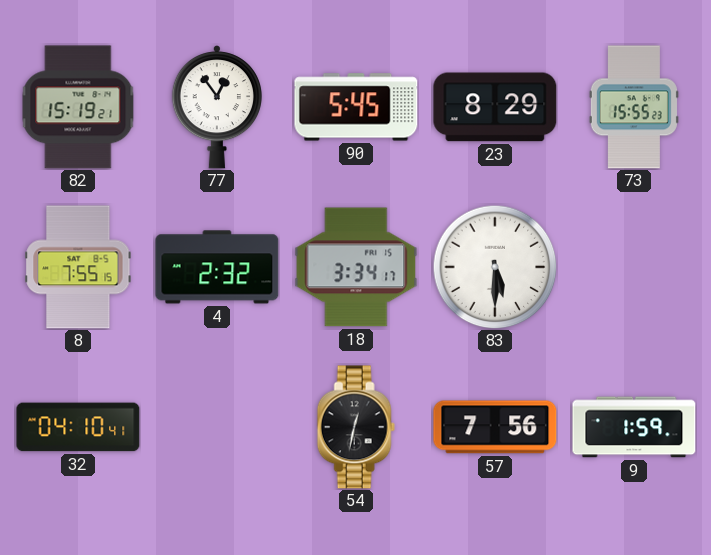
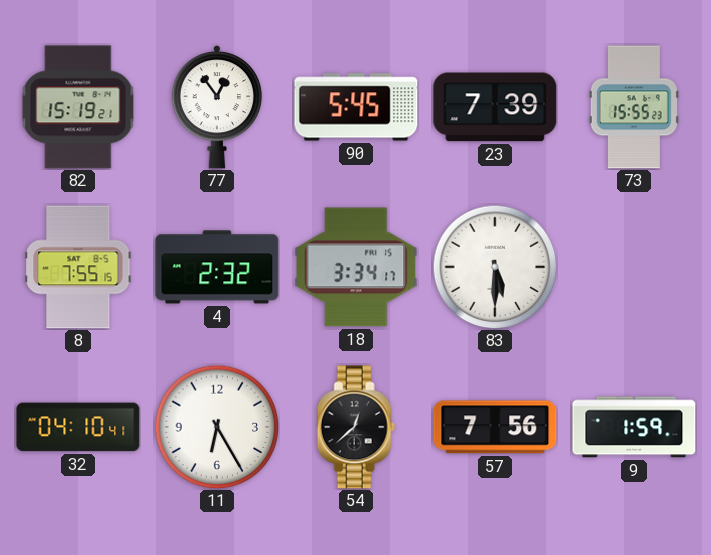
23: 8:29 -> 7:39 (495, 107)
11: none -> 6:25 (217, 427)
54: 12:32 -> 12:38 (356, 427)
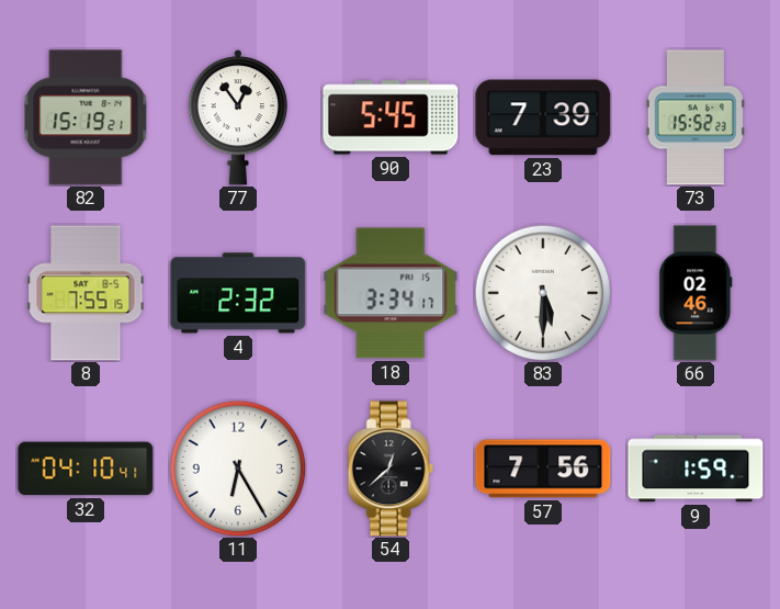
73: 15:55 -> 15:52 (696, 117)
66: none -> 02:46 (696, 293)
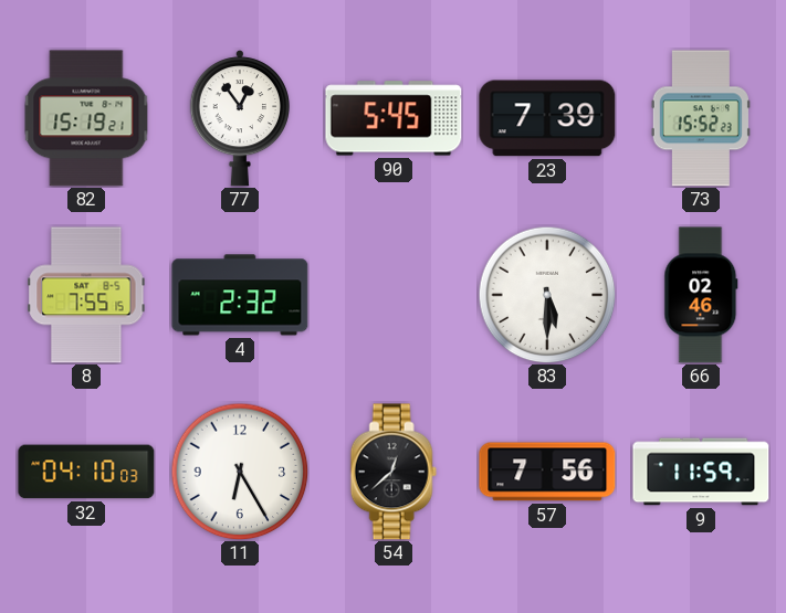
18: 3:34 -> none (391, 293)
32: 04:10:41 -> 04:10:03 (86, 472)
9: 1:59 -> 11:59 (701, 472)
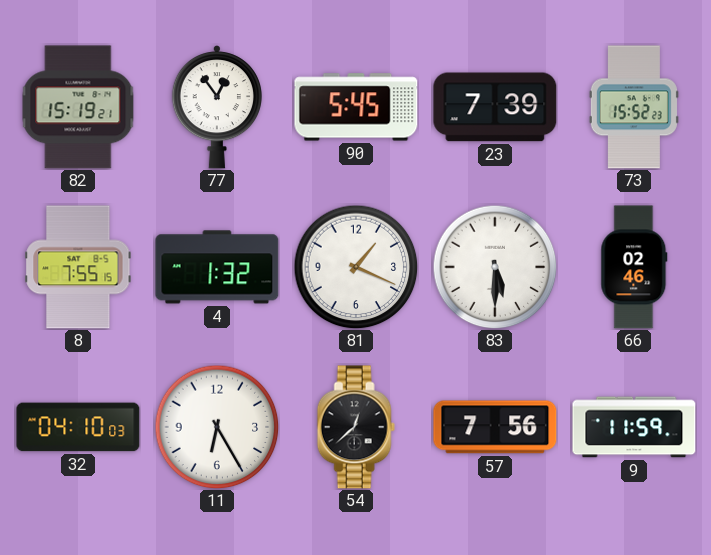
4: 2:32 -> 1:32 (217, 267)
81: none -> 1:19 (356, 267)
